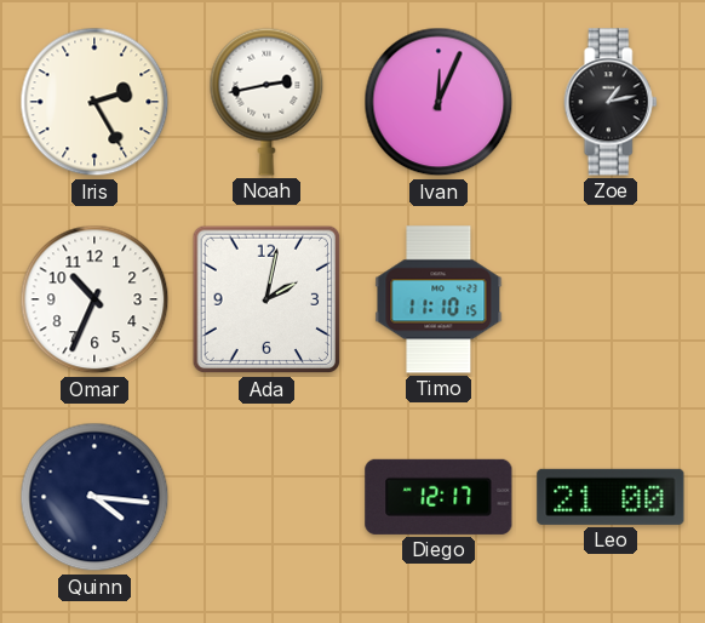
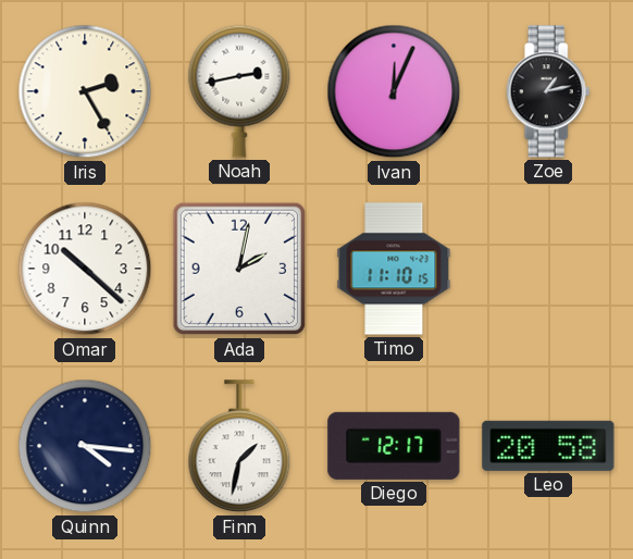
Omar: 10:34 -> 10:22 (85, 269)
Finn: none -> 1:32 (239, 447)
Leo: 21:00 -> 20:58 (548, 446)
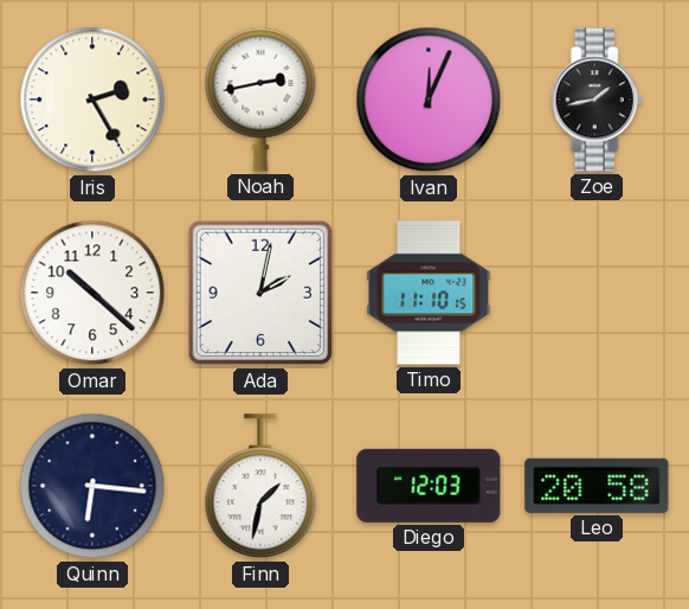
Zoe: 1:13 -> 1:43 (597, 100)
Quinn: 4:16 -> 6:16 (92, 486)
Diego: 12:17 -> 12:03 (429, 486)
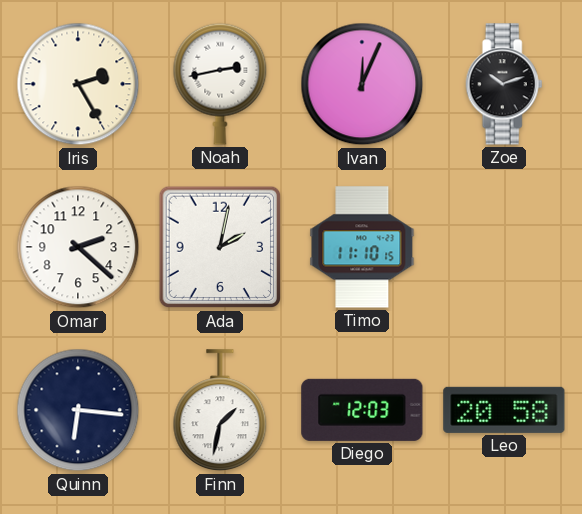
Zoe: 1:43 -> 10:12 (504, 84)
Omar: 10:22 -> 2:22 (78, 247)
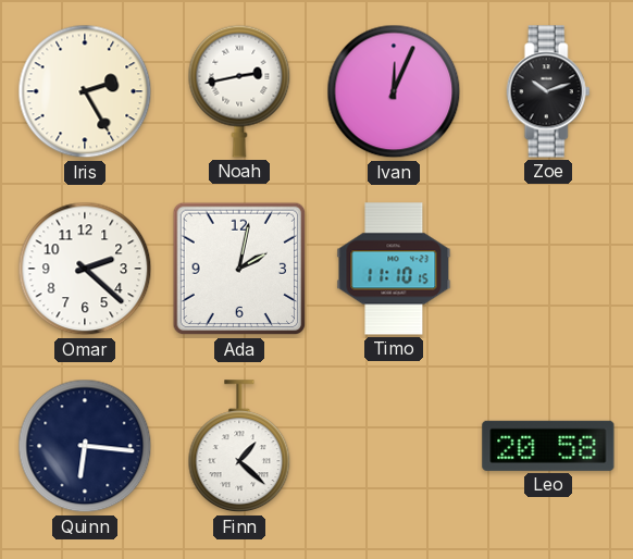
Finn: 1:32 -> 1:22 (239, 447)
Diego: 12:03 -> none (362, 410)
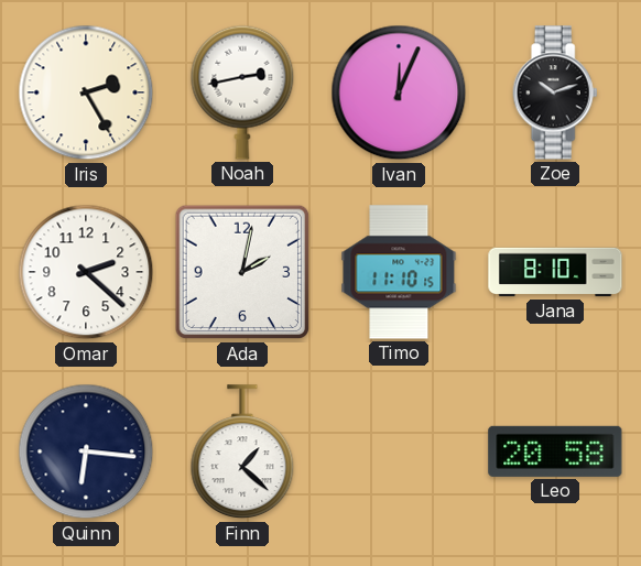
Jana: none -> 8:10 (555, 272)
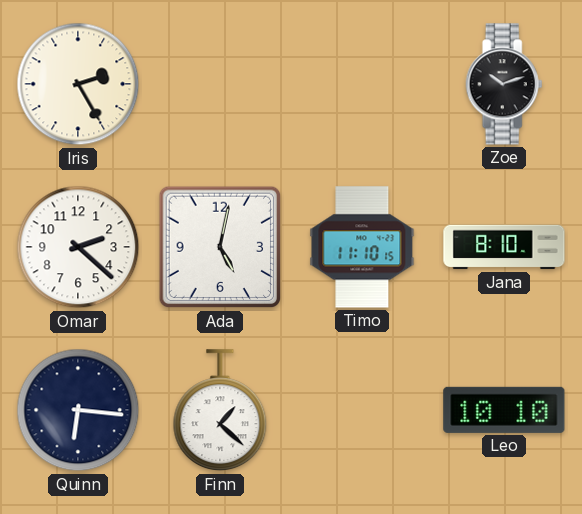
Noah: 2:43 -> none (242, 92)
Ivan: 12:04 -> none (399, 92)
Ada: 2:02 -> 5:02 (220, 247)
Leo: 20:58 -> 10:10 (504, 410)
